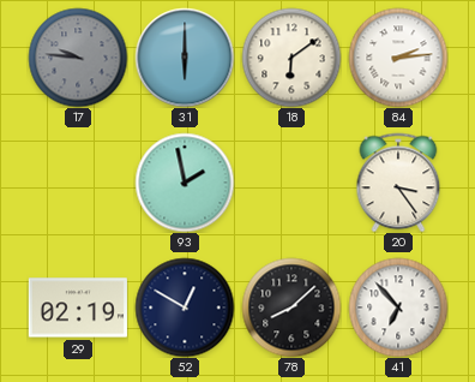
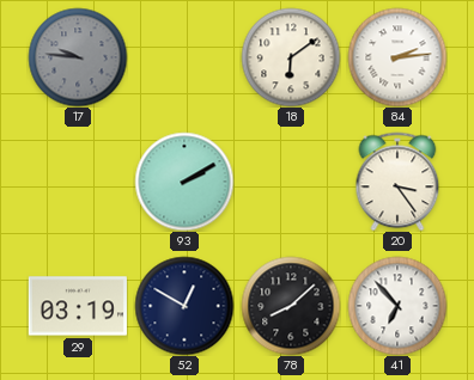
31: 6:00 -> none (185, 58)
93: 1:58 -> 2:10 (184, 182)
29: 02:19 -> 03:19 (78, 306)
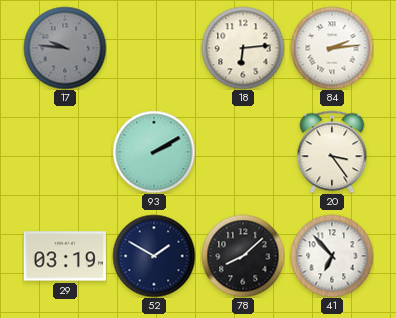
18: 6:09 -> 6:14 (243, 48)
52: 12:50 -> 1:50 (154, 256)
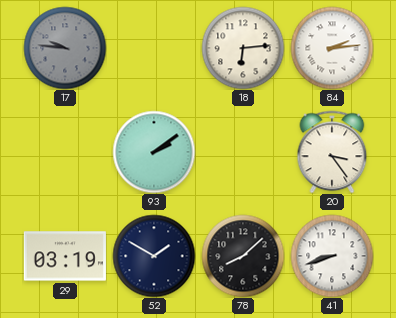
93: 2:10 -> 2:09 (154, 152)
41: 6:53 -> 8:42 (332, 256)
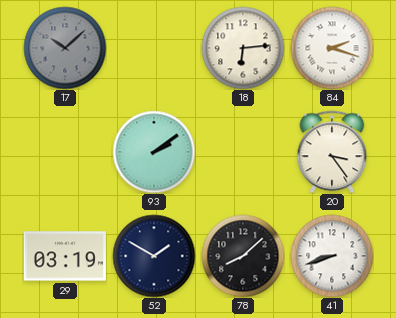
17: 9:46 -> 10:08 (65, 48)
84: 2:14 -> 2:18 (332, 48)
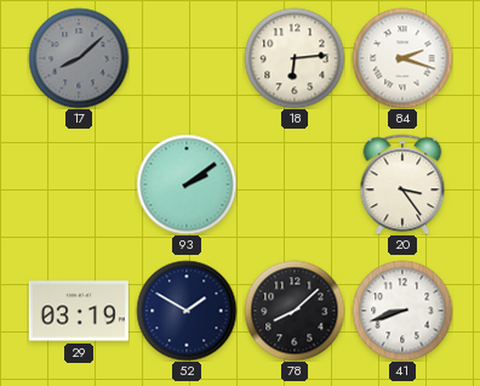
17: 10:08 -> 8:08 (79, 58)
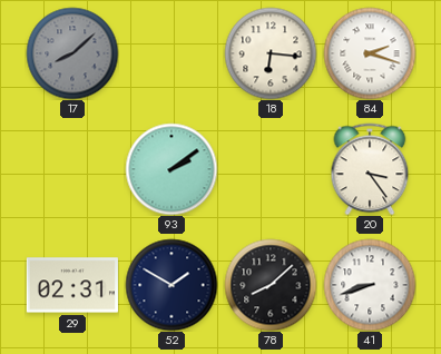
18: 6:14 -> 6:16 (271, 53)
29: 03:19 -> 02:31 (72, 285)
